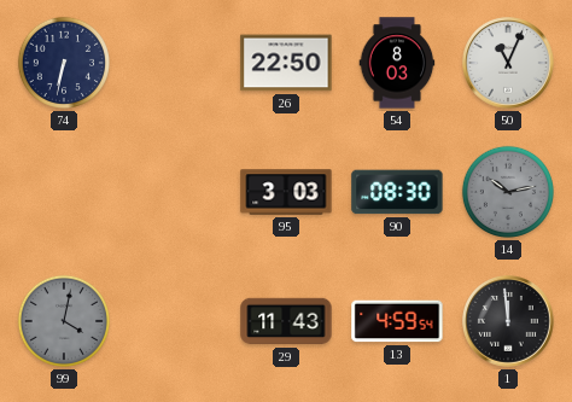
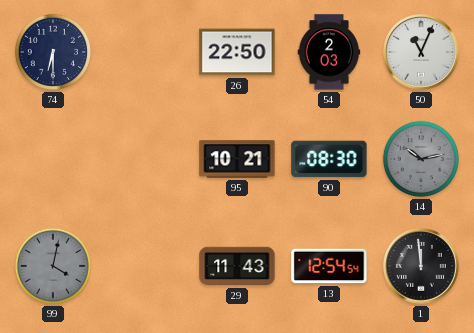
74: 6:32 -> 6:30 (53, 52)
54: 8:03 -> 2:03 (329, 52)
95: 3:03 -> 10:21 (237, 159)
13: 4:59 -> 12:54 (329, 266)
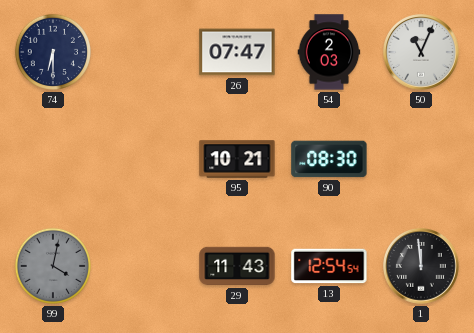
26: 22:50 -> 07:47 (237, 52)
14: 10:13 -> none (421, 159)
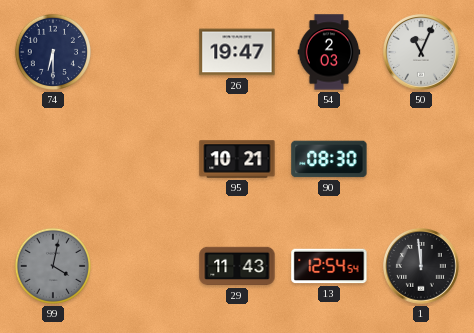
26: 07:47 -> 19:47 (237, 52)
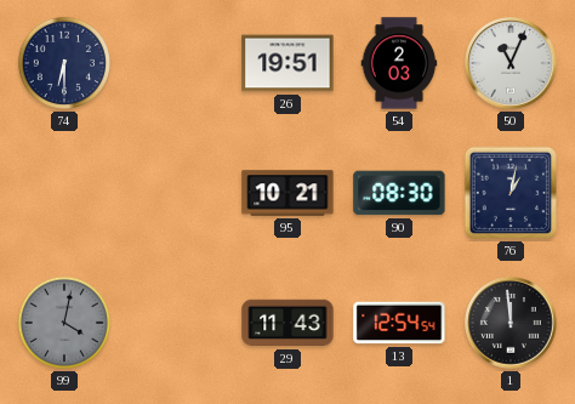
26: 19:47 -> 19:51 (287, 63)
76: none -> 1:02 (511, 193)
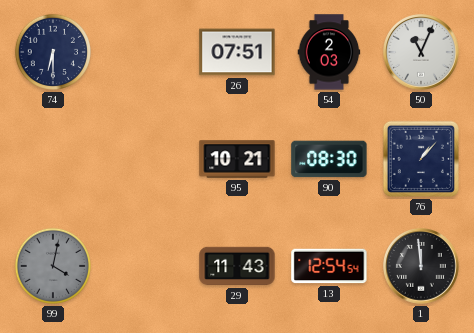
26: 19:51 -> 07:51 (237, 52)
76: 1:02 -> 1:07 (421, 159)
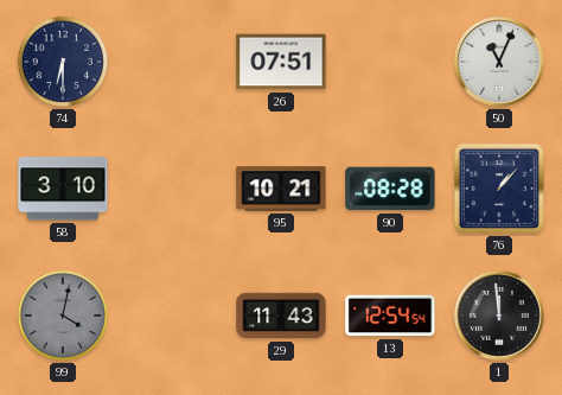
54: 2:03 -> none (329, 52)
58: none -> 3:10 (63, 189)
90: 08:30 -> 08:28 (390, 189)
